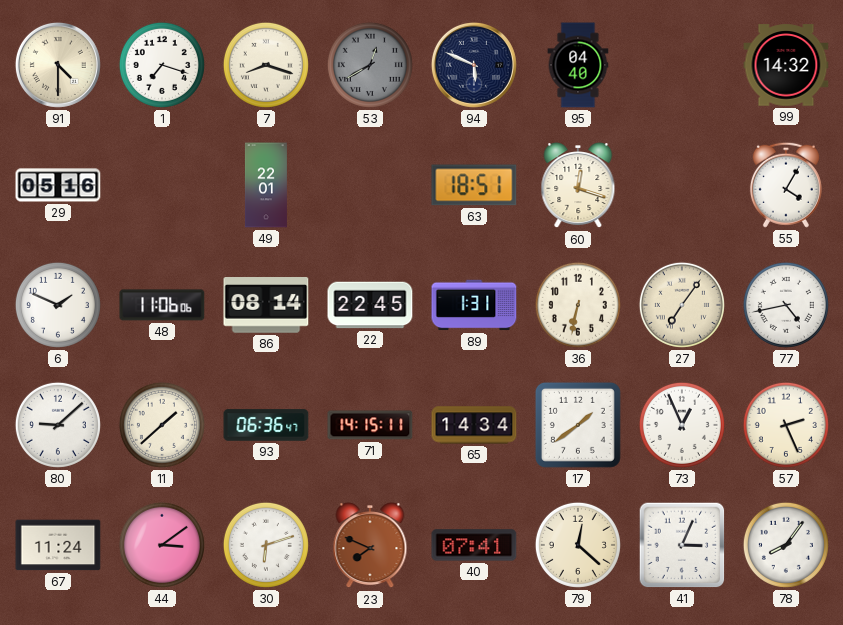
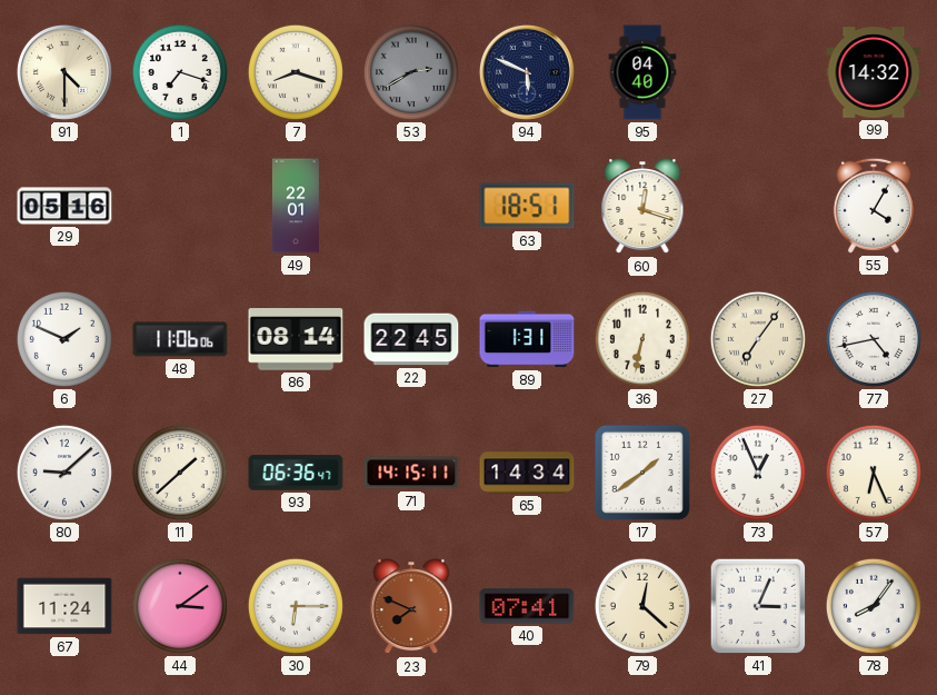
53: 12:40 -> 2:40 (411, 72)
57: 2:26 -> 6:26 (874, 473)
30: 6:12 -> 6:15 (296, 606)
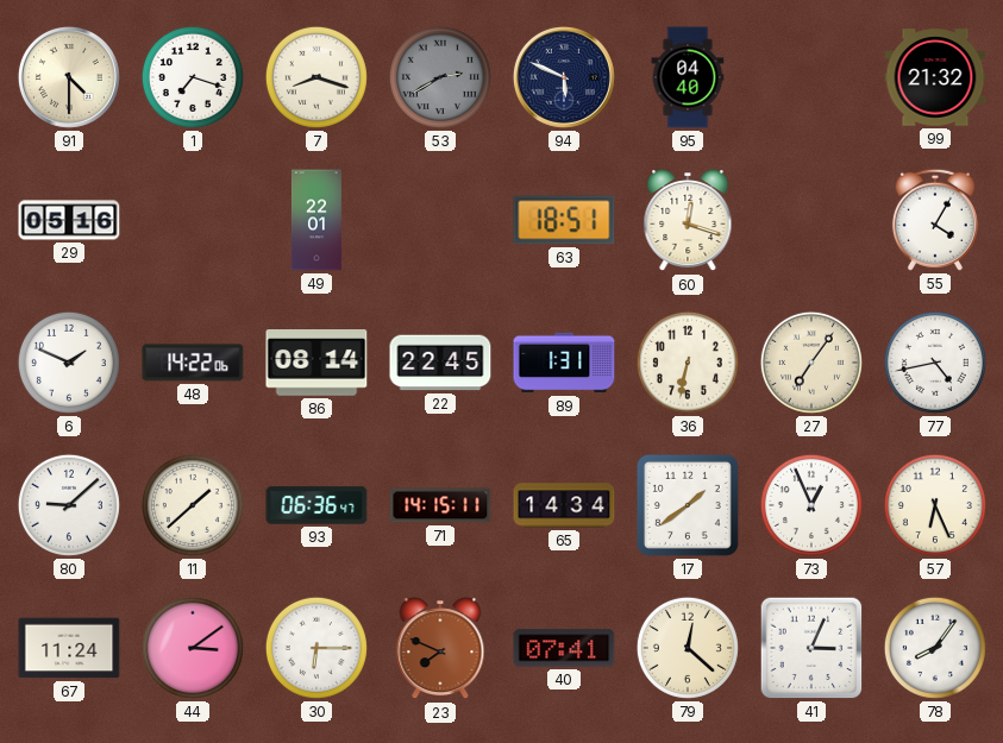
99: 14:32 -> 21:32 (935, 77)
48: 11:06 -> 14:22 (193, 363)
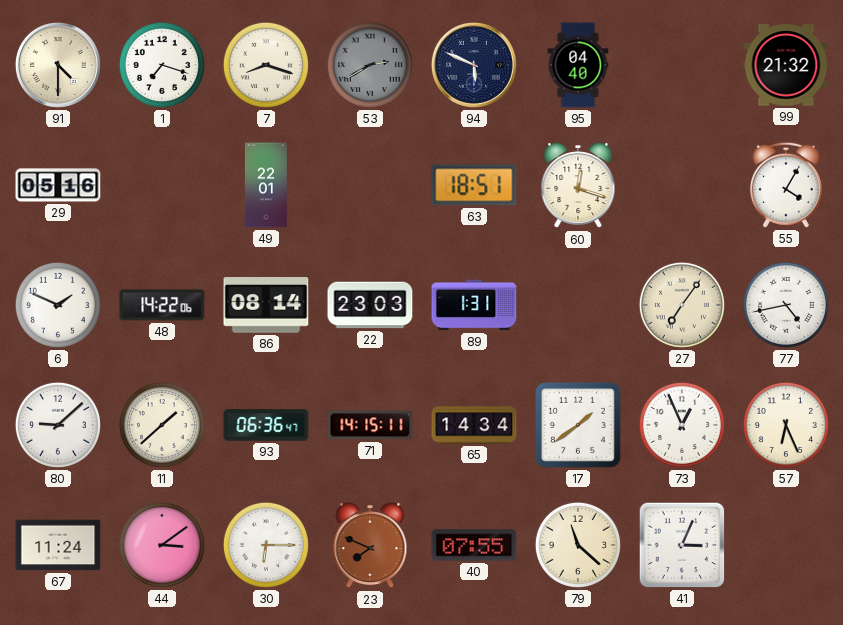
22: 22:45 -> 23:03 (370, 305)
36: 6:32 -> none (688, 363)
40: 07:41 -> 07:55 (474, 545)
79: 12:22 -> 11:22 (578, 545)
78: 8:06 -> none (935, 648)
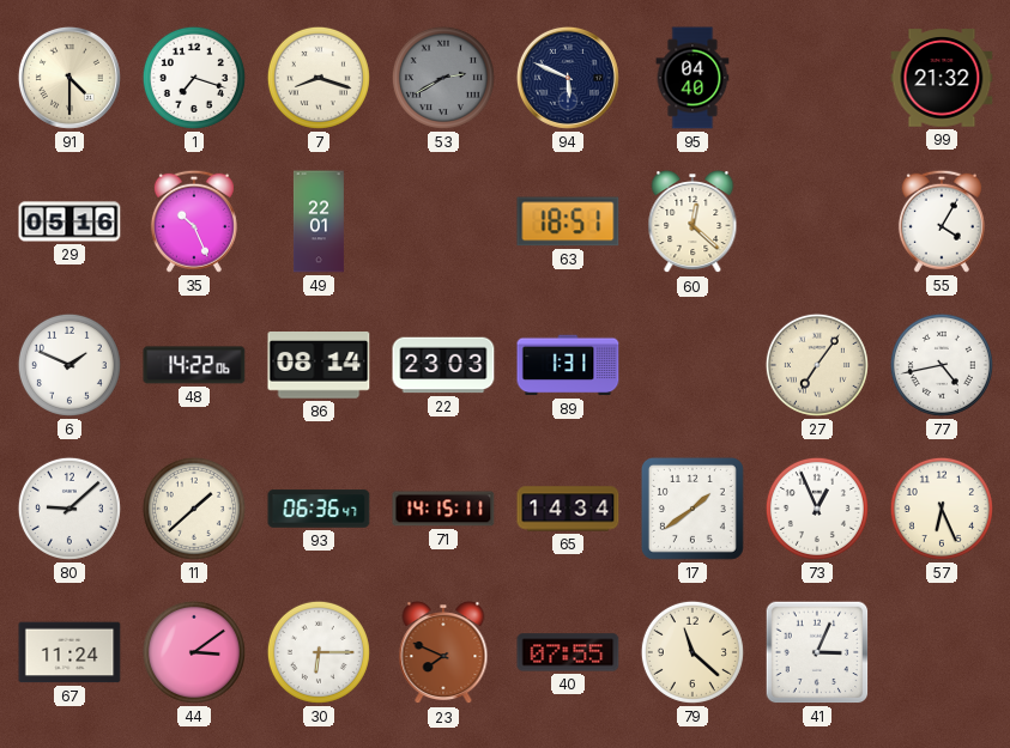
35: none -> 10:26 (194, 221)
60: 12:18 -> 12:22 (693, 223)
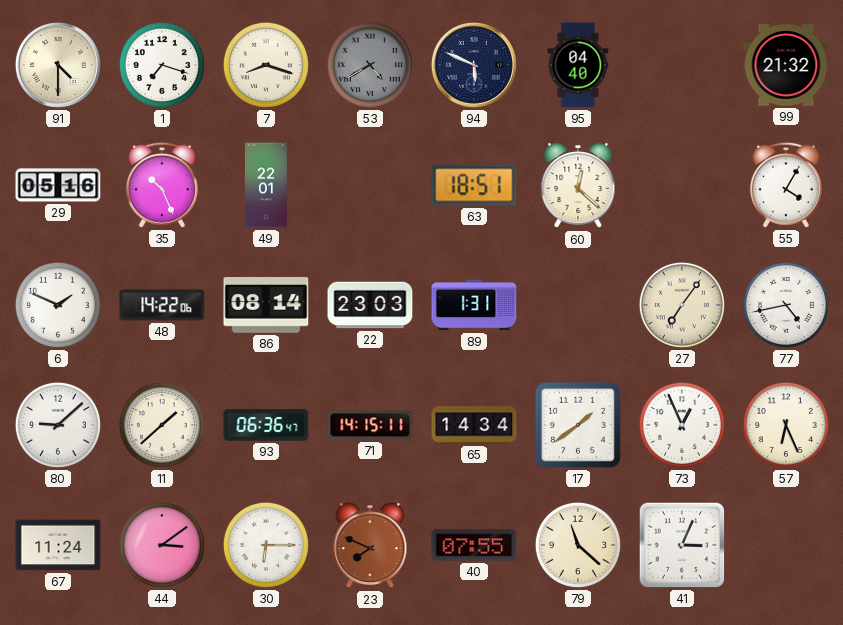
53: 2:40 -> 4:40 (370, 65)
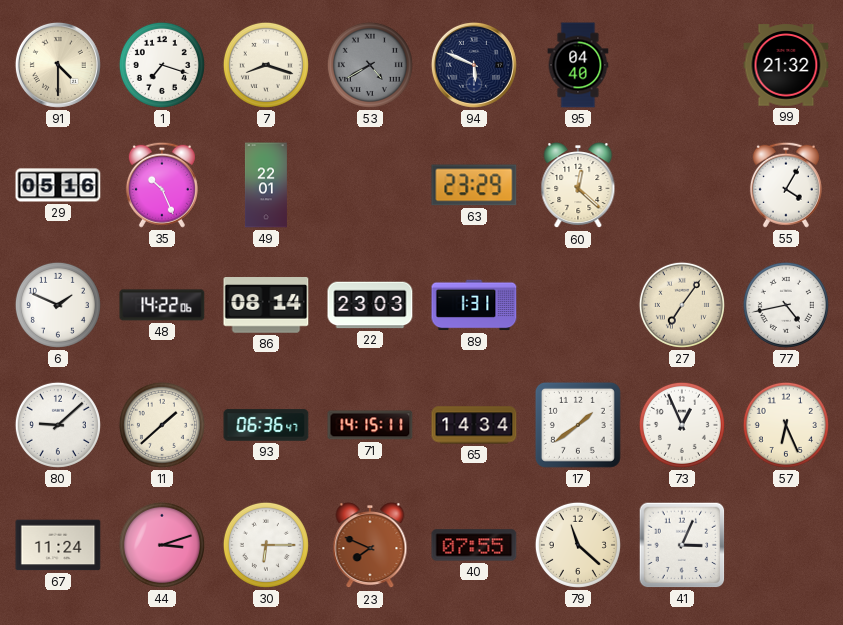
63: 18:51 -> 23:29 (474, 185)
44: 3:09 -> 3:12 (162, 545)
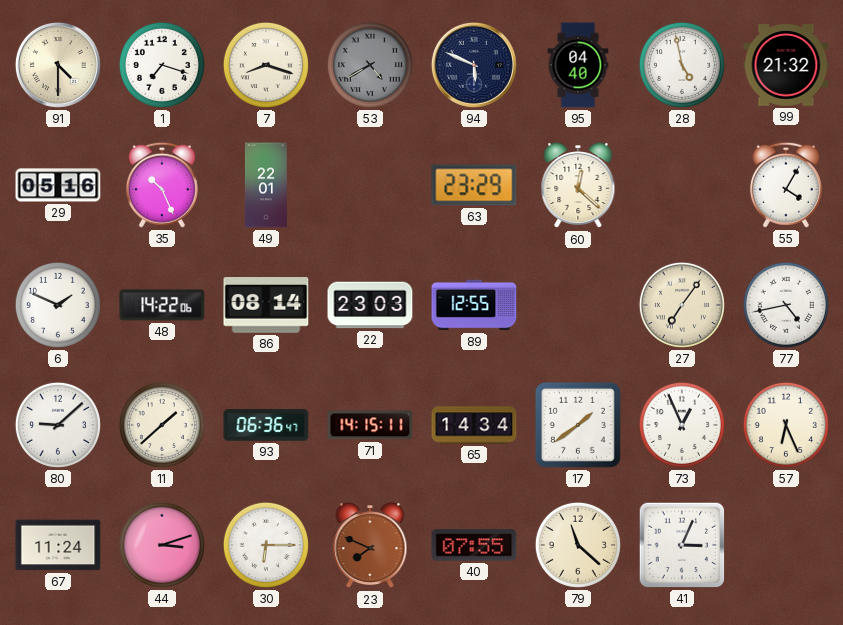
28: none -> 4:58 (682, 65)
89: 1:31 -> 12:55 (474, 305)
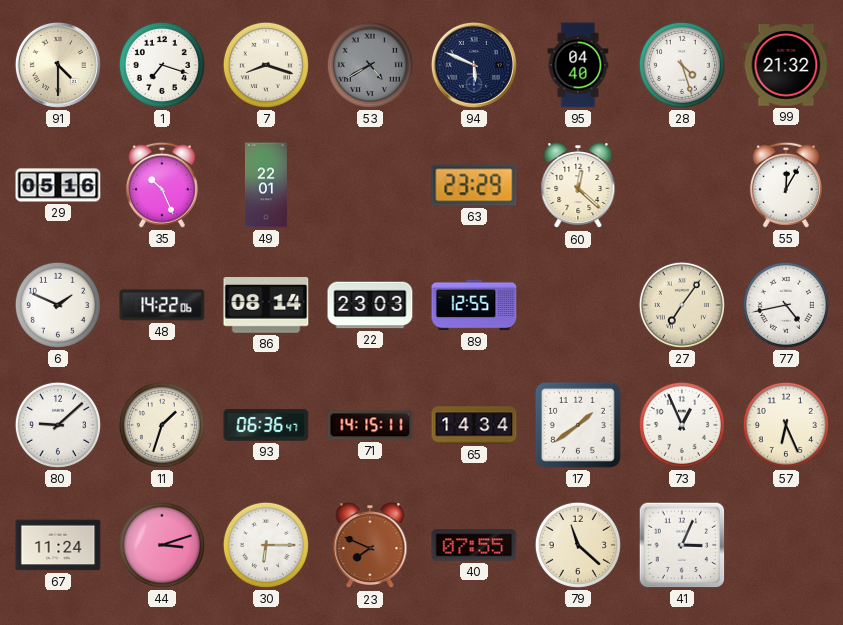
28: 4:58 -> 4:27 (682, 65)
55: 4:05 -> 12:05 (786, 185)
11: 1:38 -> 1:33 (162, 425)
